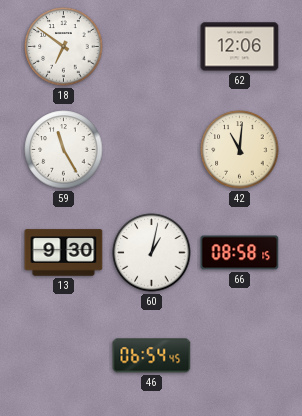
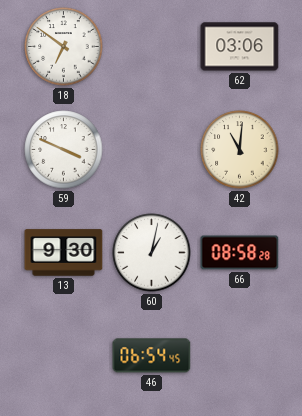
62: 12:06 -> 03:06 (240, 47)
59: 11:25 -> 3:49 (64, 150)
66: 08:58:15 -> 08:58:28 (240, 253)
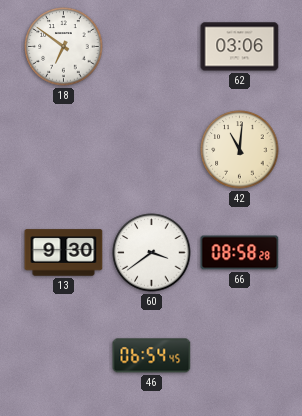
59: 3:49 -> none (64, 150)
60: 1:02 -> 3:39 (152, 253)
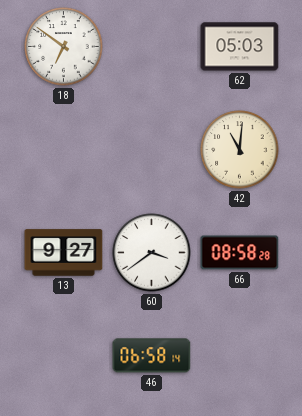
62: 03:06 -> 05:03 (240, 47)
13: 9:30 -> 9:27 (64, 253)
46: 06:54 -> 06:58 (152, 356)
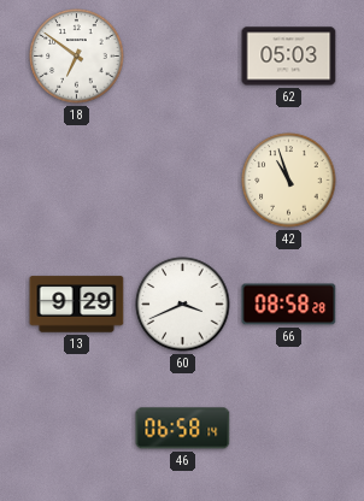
42: 11:01 -> 10:57 (289, 181)
13: 9:27 -> 9:29 (77, 305)
60: 3:39 -> 3:41 (183, 305)
